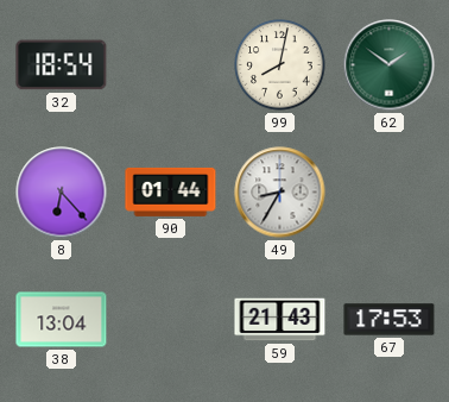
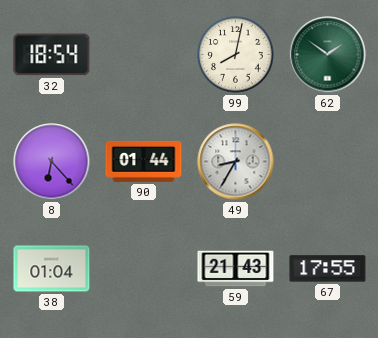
38: 13:04 -> 01:04 (52, 269)
67: 17:53 -> 17:55 (328, 269)
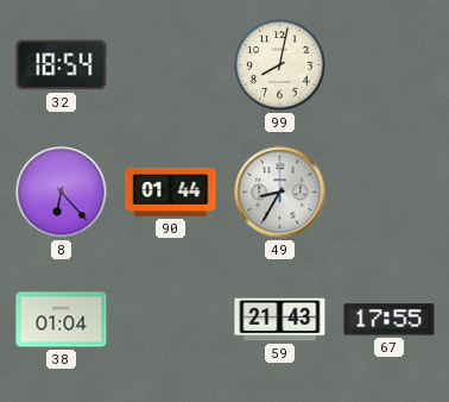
62: 1:51 -> none (328, 55)
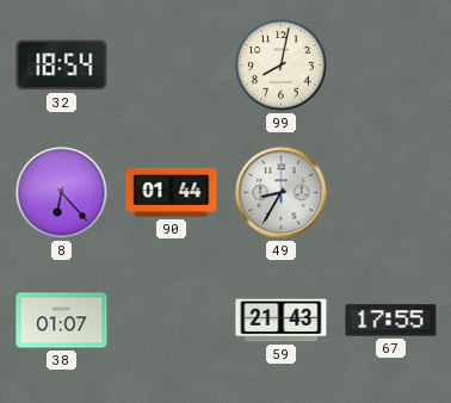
38: 01:04 -> 01:07 (62, 321)
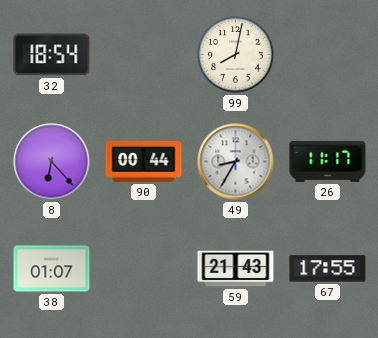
90: 01:44 -> 00:44 (144, 161)
26: none -> 11:17 (328, 161)
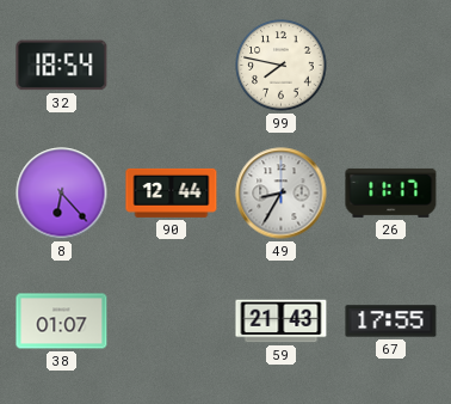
99: 8:02 -> 7:47 (282, 66)
90: 00:44 -> 12:44 (172, 192)
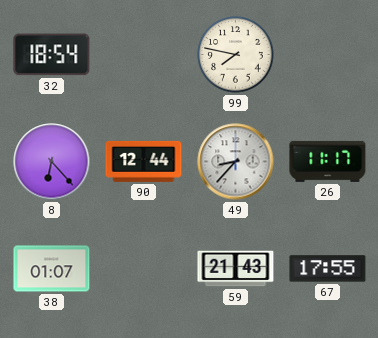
49: 8:35 -> 8:37 (236, 162)
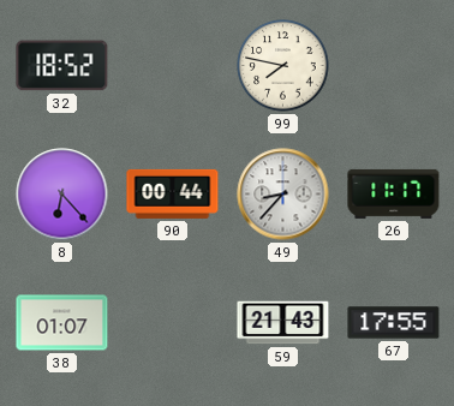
32: 18:54 -> 18:52 (62, 66)
90: 12:44 -> 00:44 (173, 193)
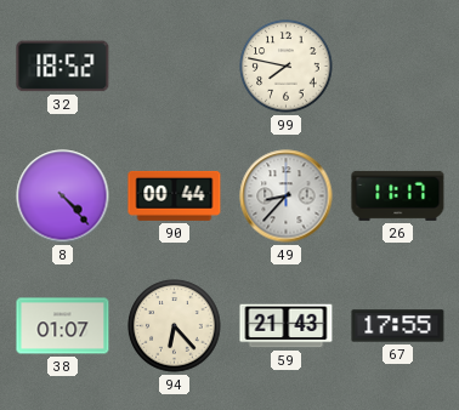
8: 6:23 -> 4:23 (63, 197)
94: none -> 6:23 (175, 326)
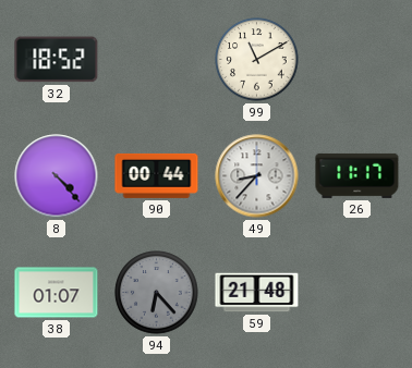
99: 7:47 -> 11:10 (257, 60)
94 dial: cream -> grey (157, 293)
59: 21:43 -> 21:48 (257, 293)
67: 17:55 -> none (398, 326)
